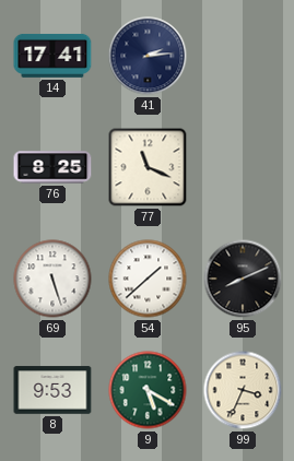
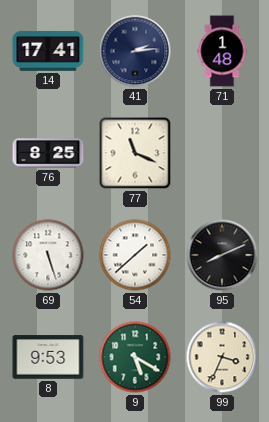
71: none -> 1:48 (222, 51)
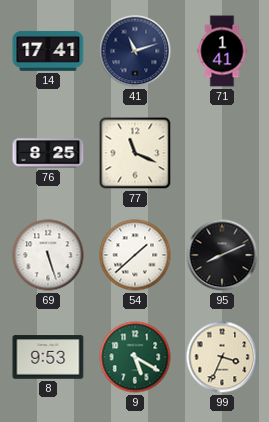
41: 2:14 -> 11:12 (135, 51)
71: 1:48 -> 1:41 (222, 51)
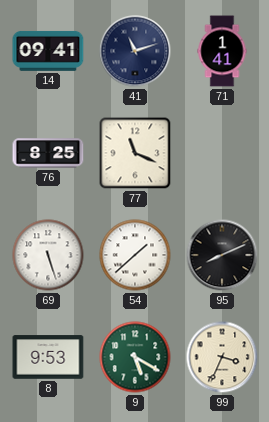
14: 17:41 -> 09:41 (48, 51)
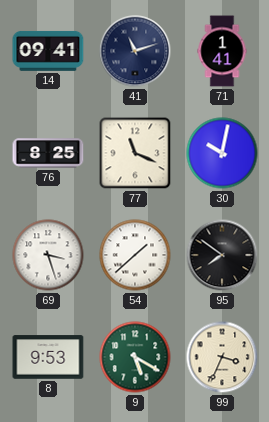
30: none -> 10:02 (222, 153)
69: 5:27 -> 3:27 (48, 255)
95: 8:11 -> 7:51 (222, 255)
